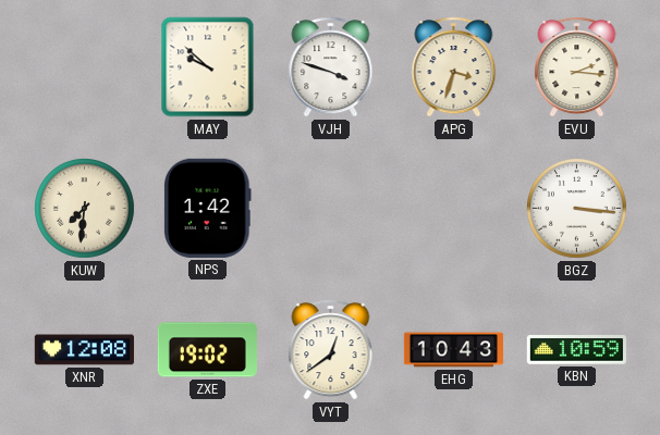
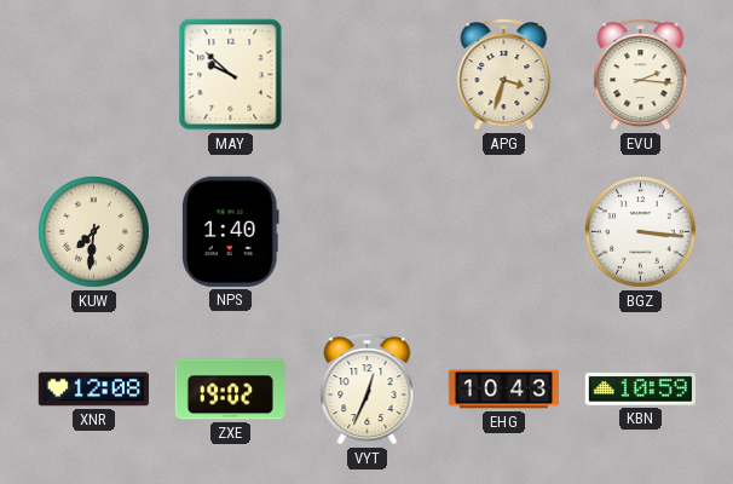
VJH: 3:48 -> none (331, 67)
NPS: 1:42 -> 1:40 (231, 231)
VYT: 12:39 -> 12:34 (368, 390)
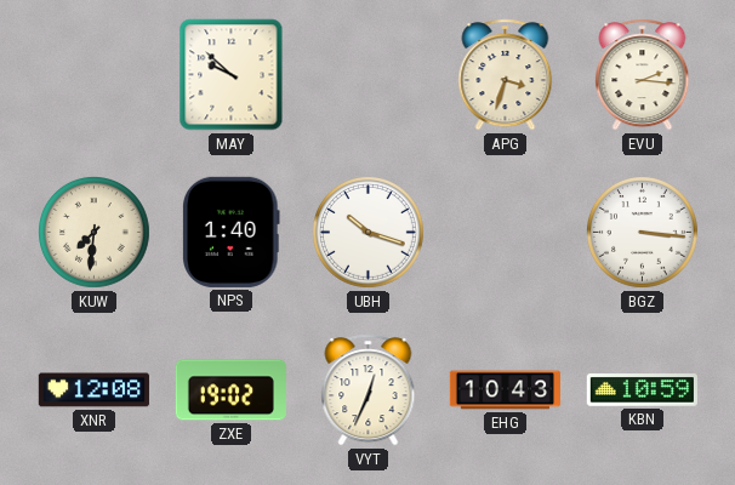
UBH: none -> 10:18 (369, 233)
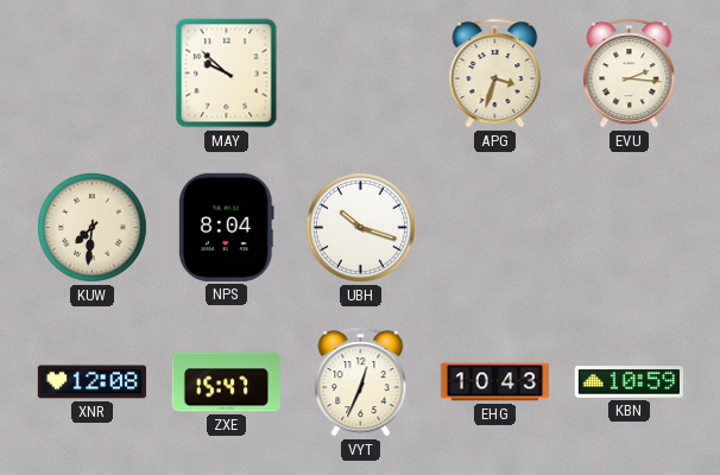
NPS: 1:40 -> 8:04 (227, 227)
BGZ: 3:16 -> none (643, 233)
ZXE: 19:02 -> 15:47 (226, 382)
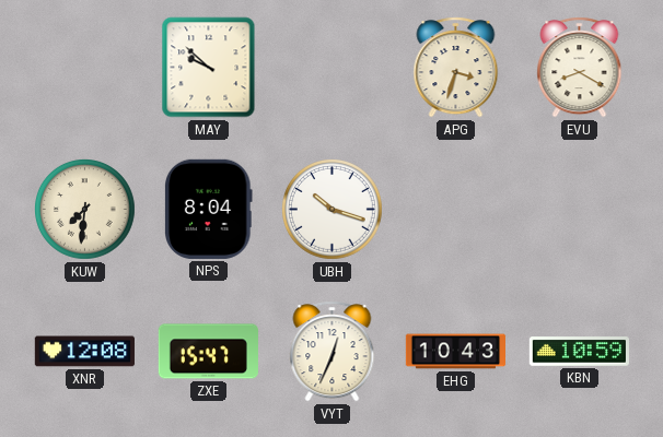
EVU: 2:16 -> 8:20 (580, 68)
